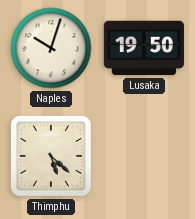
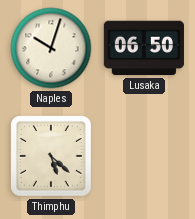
Lusaka: 19:50 -> 06:50 (144, 48)
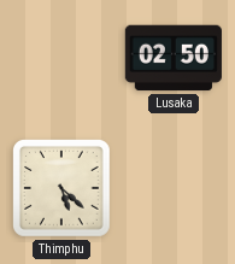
Naples: 10:03 -> none (51, 48)
Lusaka: 06:50 -> 02:50 (174, 58)
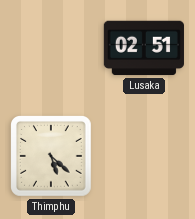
Lusaka: 02:50 -> 02:51 (144, 48)
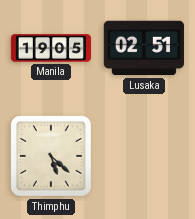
Manila: none -> 19:05 (50, 48)
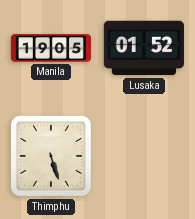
Lusaka: 02:51 -> 01:52 (144, 48)
Thimphu: 5:22 -> 5:27 (52, 157)
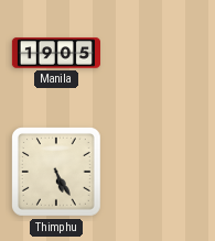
Lusaka: 01:52 -> none (144, 48)
Thimphu: 5:27 -> 5:25 (57, 173)
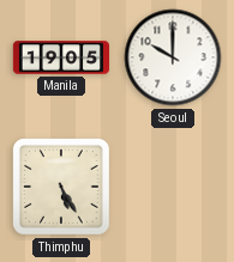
Seoul: none -> 10:00 (173, 57)
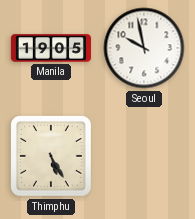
Seoul: 10:00 -> 9:58 (144, 48)
